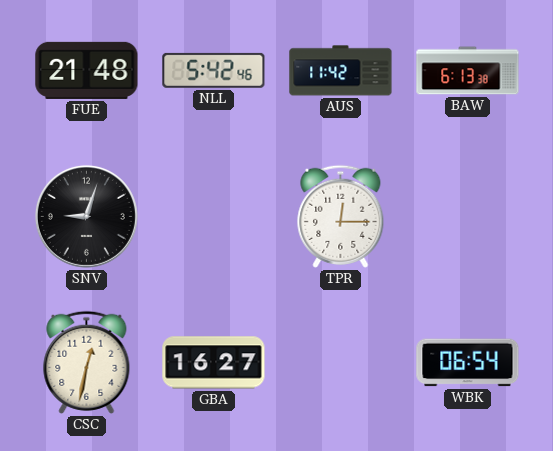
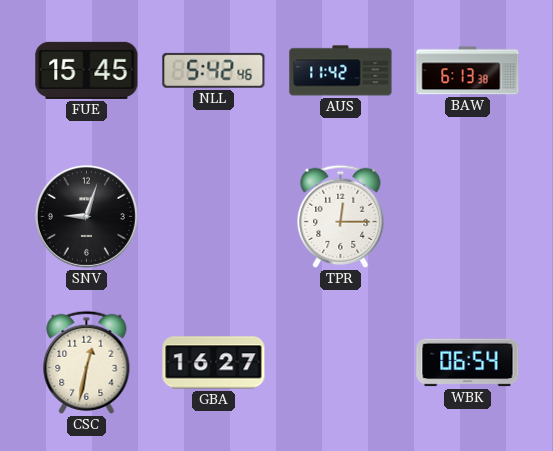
FUE: 21:48 -> 15:45 (87, 70)
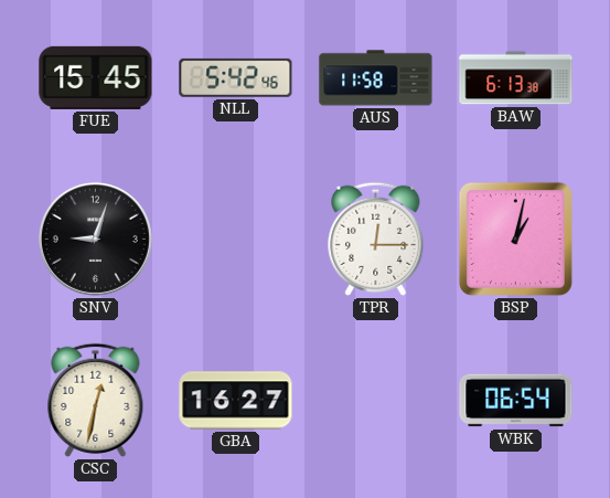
AUS: 11:42 -> 11:58 (376, 78)
BSP: none -> 1:02 (515, 239)
